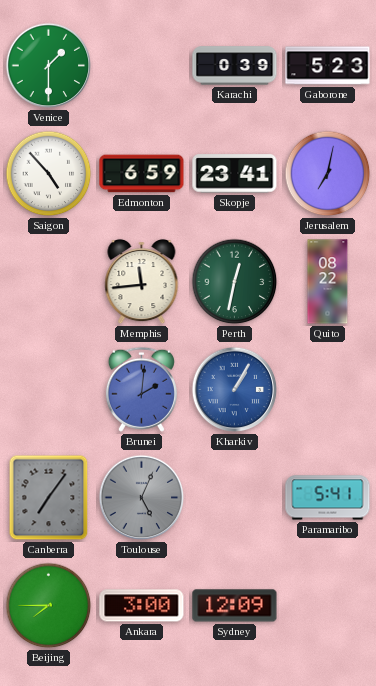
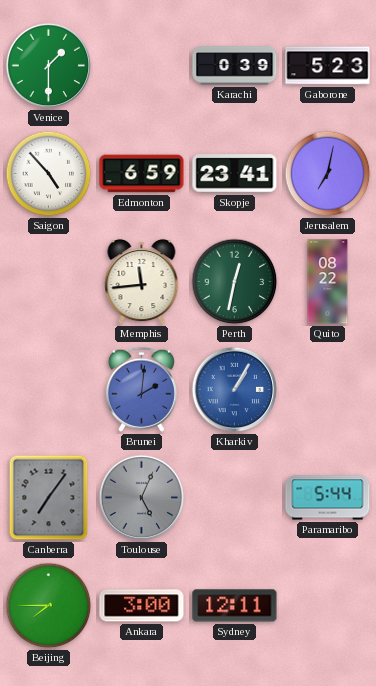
Paramaribo: 5:41 -> 5:44 (328, 498)
Sydney: 12:09 -> 12:11 (235, 606)
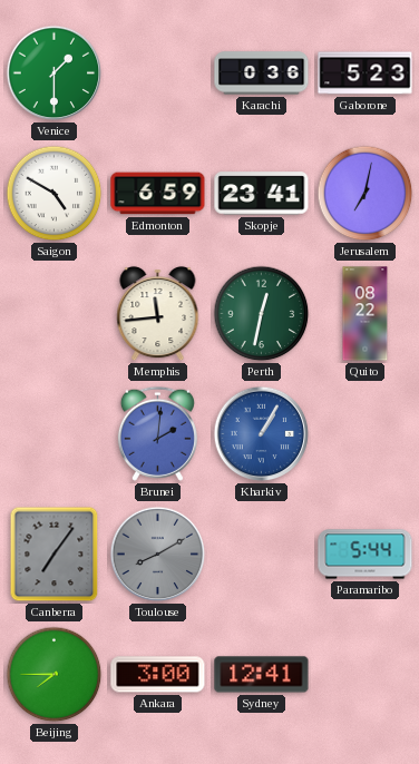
Karachi: 0:39 -> 0:36 (262, 74)
Saigon: 4:53 -> 4:50 (55, 194)
Toulouse: 5:04 -> 8:10 (158, 555)
Sydney: 12:11 -> 12:41 (262, 675)
